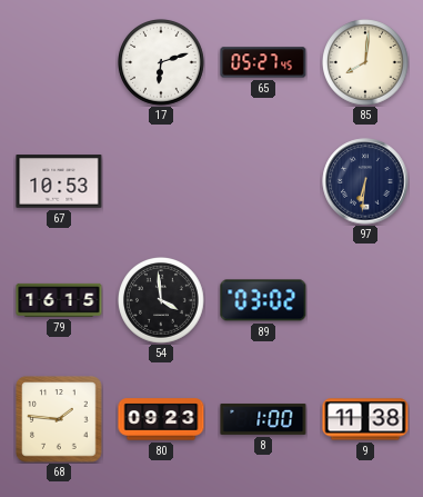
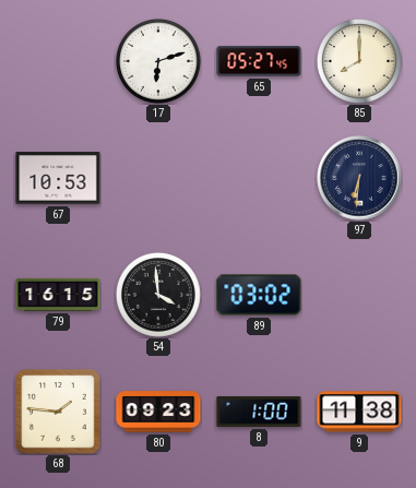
85: 8:01 -> 8:00 (360, 62)
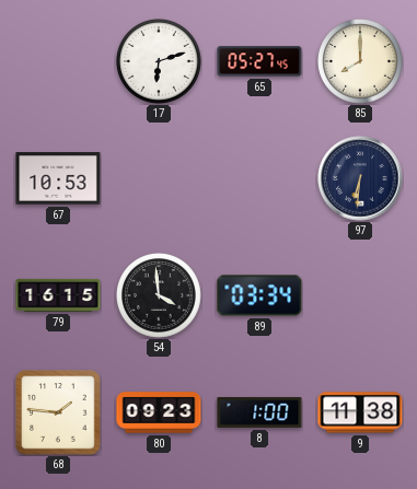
89: 03:02 -> 03:34 (259, 295)
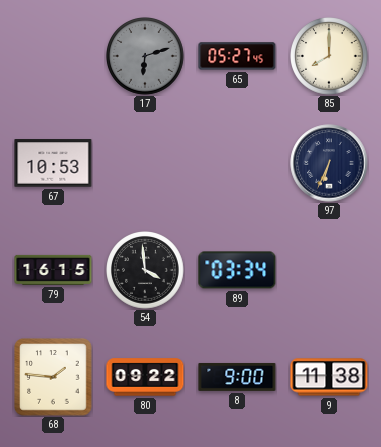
17 dial: white -> grey (146, 57)
97: 6:31 -> 6:34 (329, 163)
80: 09:23 -> 09:22 (145, 377)
8: 1:00 -> 9:00 (237, 377)
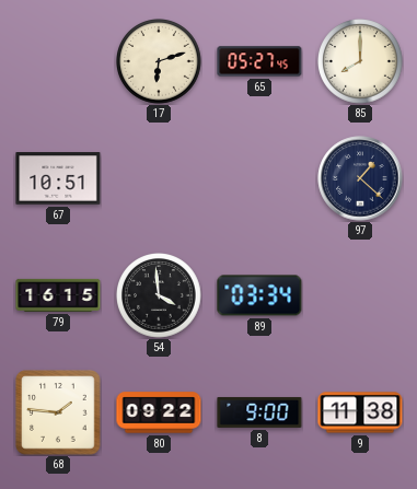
17 dial: grey -> cream (160, 62)
67: 10:53 -> 10:51 (58, 178)
97: 6:34 -> 1:22 (360, 178)
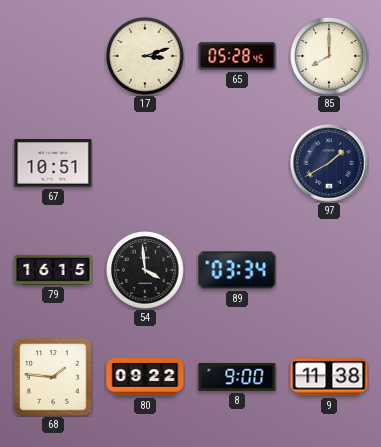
17: 6:12 -> 3:12 (146, 57)
65: 05:27 -> 05:28 (237, 56)
97: 1:22 -> 1:40 (329, 163)
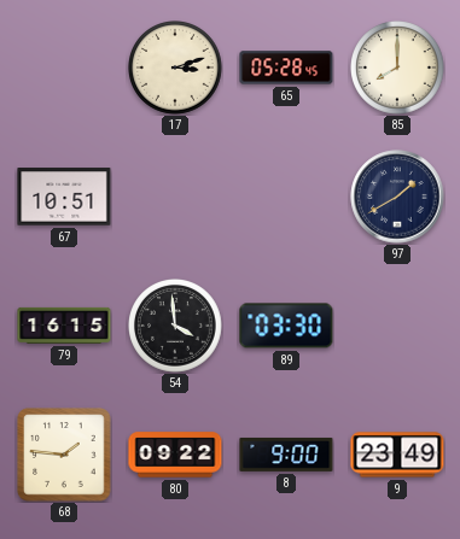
89: 03:34 -> 03:30 (286, 326)
9: 11:38 -> 23:49 (397, 455)
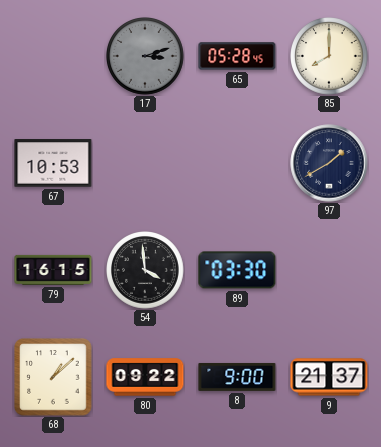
17 dial: cream -> grey (146, 57)
67: 10:51 -> 10:53 (53, 163)
68: 1:46 -> 1:08 (53, 377)
9: 23:49 -> 21:37 (329, 377)
